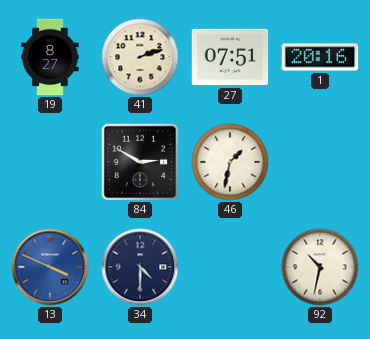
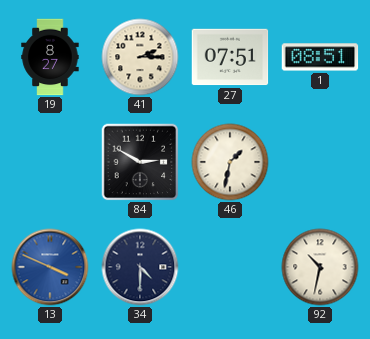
41: 2:12 -> 2:15 (140, 57)
1: 20:16 -> 08:51 (320, 57)
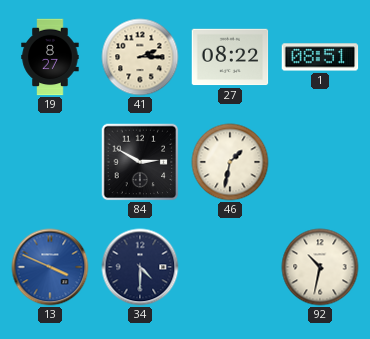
27: 07:51 -> 08:22 (230, 57)
